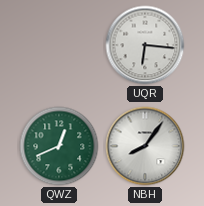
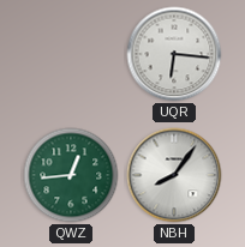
QWZ: 12:41 -> 12:44 (71, 175)
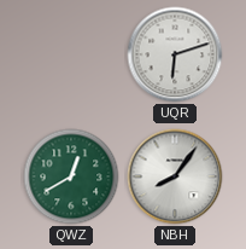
UQR: 6:16 -> 6:12 (175, 54)
QWZ: 12:44 -> 12:40 (71, 176)
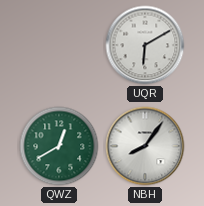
UQR: 6:12 -> 6:10 (145, 45)
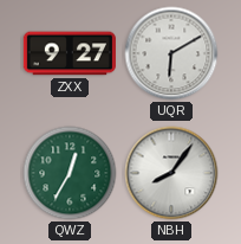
ZXX: none -> 9:27 (70, 53)
QWZ: 12:40 -> 12:35 (70, 173)
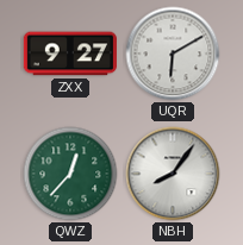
QWZ: 12:35 -> 12:37 (70, 174)
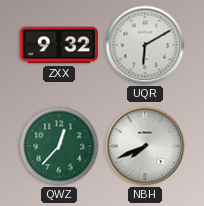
ZXX: 9:27 -> 9:32 (59, 45)
NBH: 8:06 -> 7:41 (145, 146)
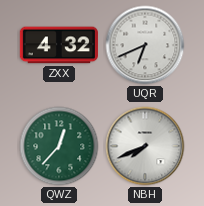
ZXX: 9:32 -> 4:32 (59, 45)
UQR: 6:10 -> 6:41 (145, 45)
